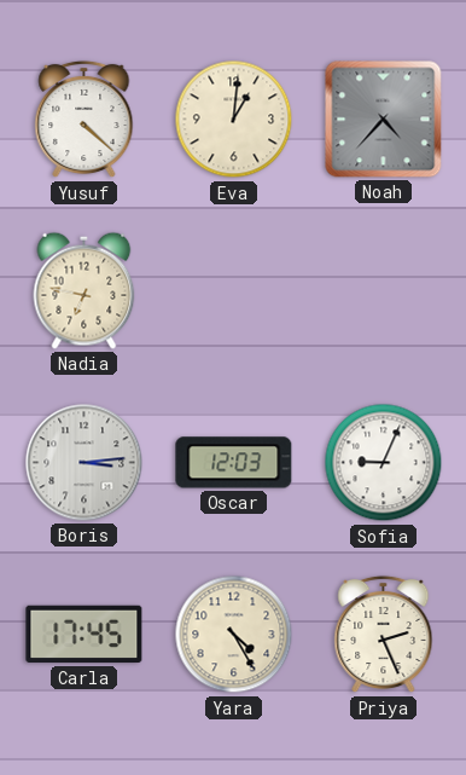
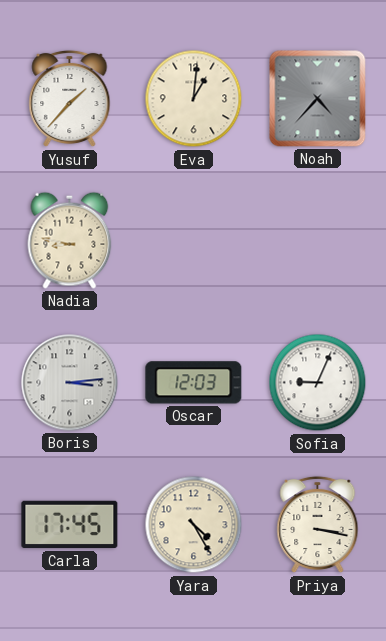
Yusuf: 4:22 -> 1:37 (70, 99)
Nadia: 6:47 -> 8:47 (70, 240)
Priya: 2:26 -> 3:17 (318, 525)
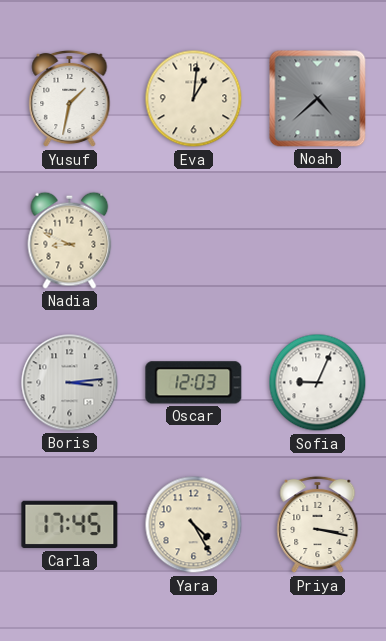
Yusuf: 1:37 -> 1:32 (70, 99)
Noah: 4:37 -> 4:38 (318, 99)
Nadia: 8:47 -> 8:49 (70, 240)
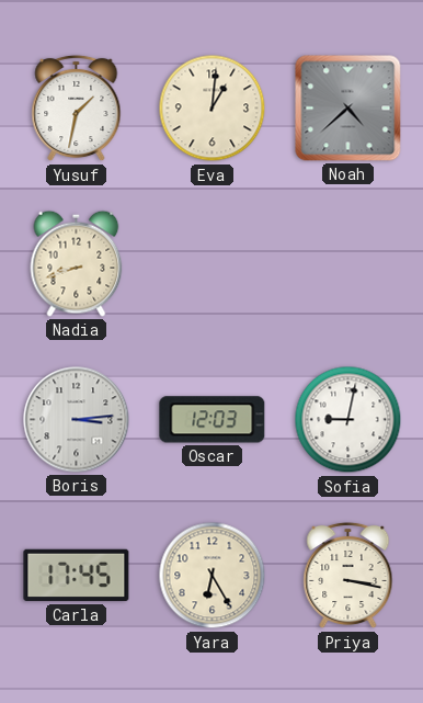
Nadia: 8:49 -> 8:42 (77, 263)
Sofia: 9:04 -> 9:02 (348, 420)
Yara: 4:25 -> 6:25 (213, 576)
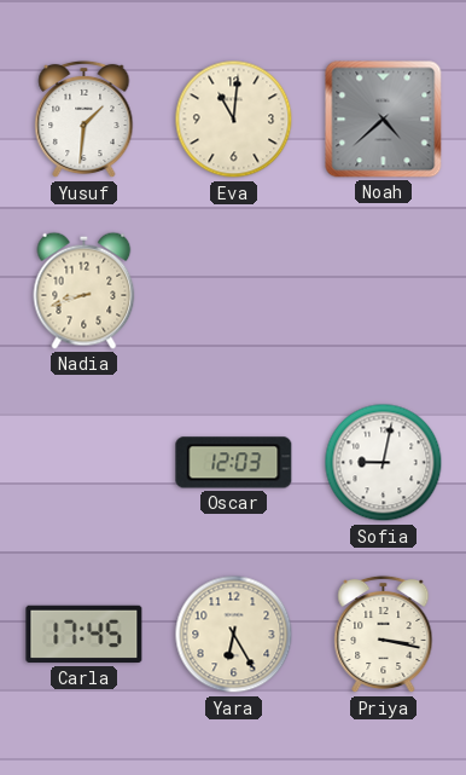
Yusuf: 1:32 -> 1:31 (85, 120)
Eva: 1:01 -> 11:01 (234, 120)
Boris: 3:14 -> none (77, 420)
